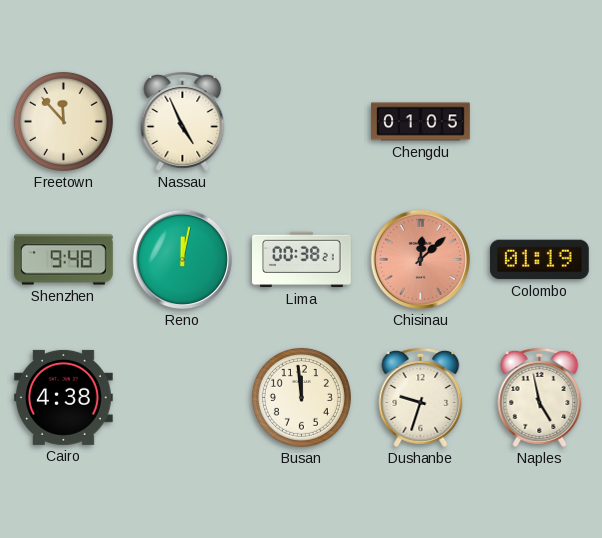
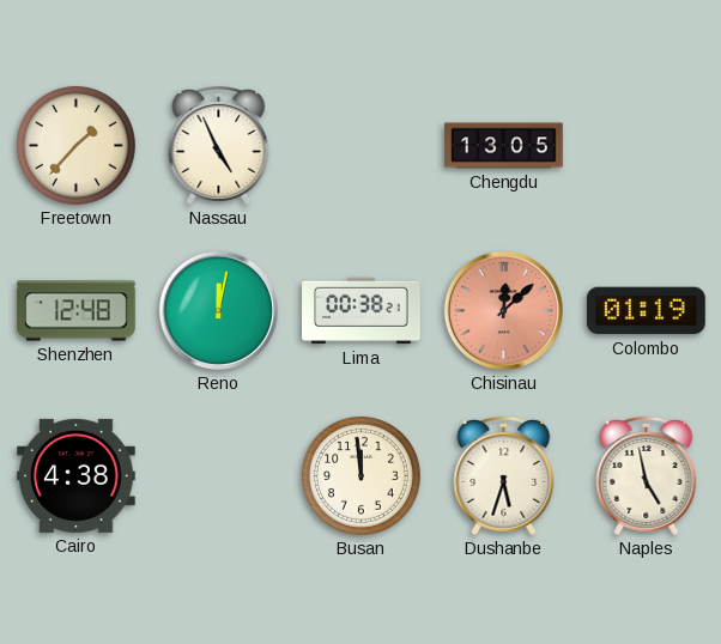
Freetown: 11:53 -> 1:37 (75, 145)
Chengdu: 01:05 -> 13:05 (504, 146)
Shenzhen: 9:48 -> 12:48 (77, 311)
Dushanbe: 9:33 -> 5:33 (504, 476)
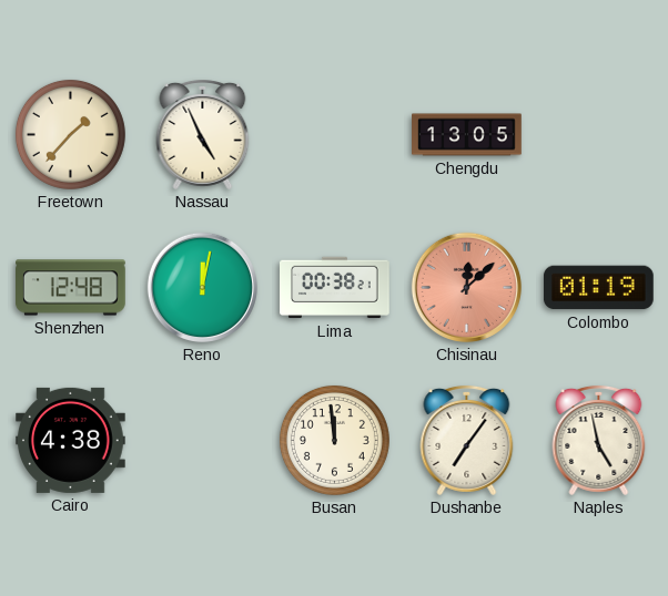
Dushanbe: 5:33 -> 7:06 (467, 441)
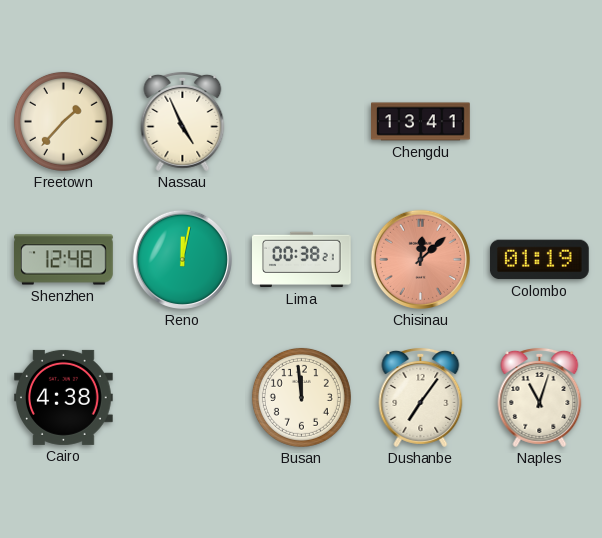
Chengdu: 13:05 -> 13:41 (421, 122)
Naples: 4:58 -> 11:03 (540, 398)
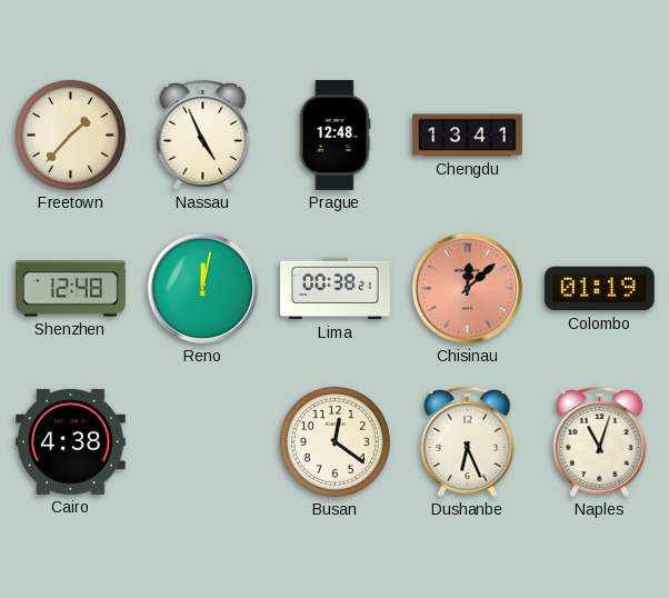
Prague: none -> 12:48 (334, 136)
Busan: 11:59 -> 12:21 (334, 441)
Dushanbe: 7:06 -> 6:26 (468, 442)
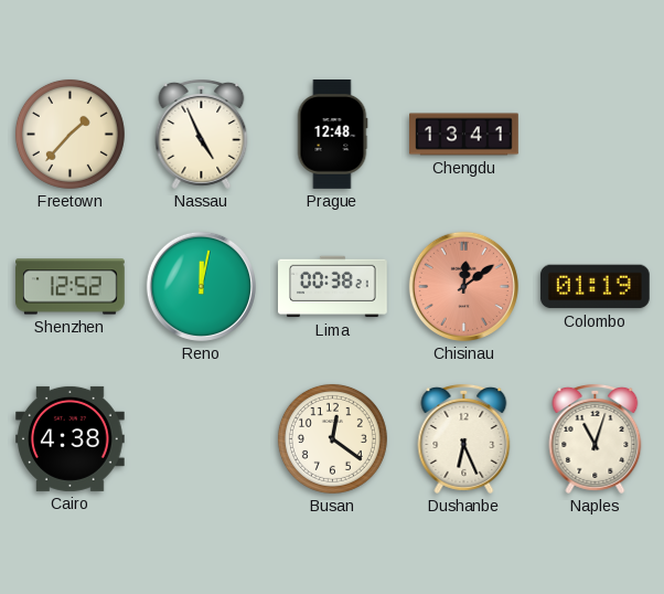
Shenzhen: 12:48 -> 12:52 (71, 287)
Chisinau: 12:08 -> 12:09 (463, 286)
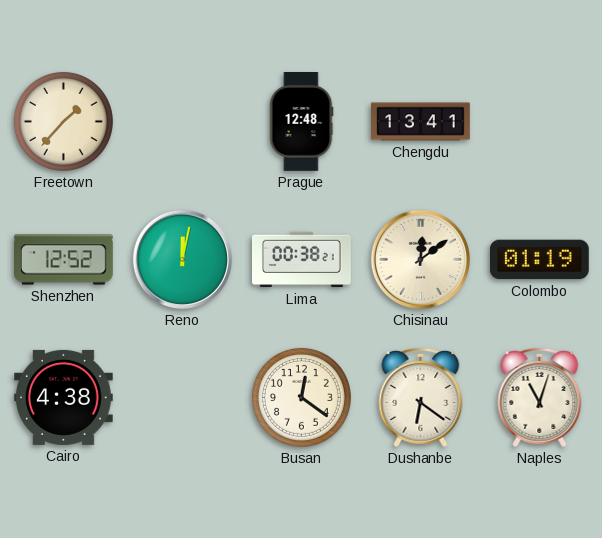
Nassau: 4:56 -> none (202, 135)
Chisinau dial: salmon -> cream (420, 259)
Dushanbe: 6:26 -> 6:21 (421, 398)
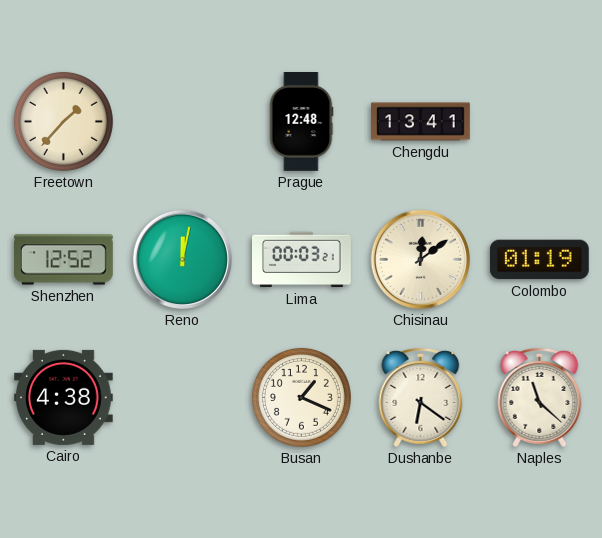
Lima: 00:38 -> 00:03 (302, 260)
Busan: 12:21 -> 1:19 (301, 397)
Naples: 11:03 -> 11:22 (540, 398)
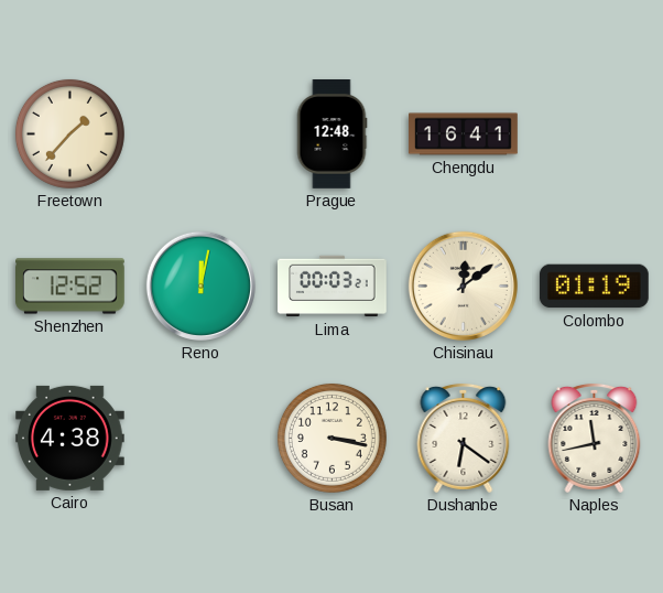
Chengdu: 13:41 -> 16:41 (464, 134)
Busan: 1:19 -> 3:17 (331, 438)
Naples: 11:22 -> 11:43 (595, 439)
